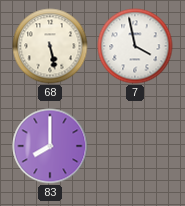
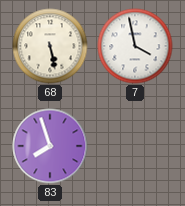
83: 8:00 -> 7:57 (50, 146)
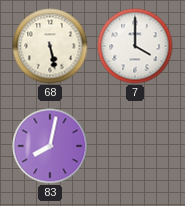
7: 3:58 -> 4:00 (135, 46)
83: 7:57 -> 8:02 (50, 146)
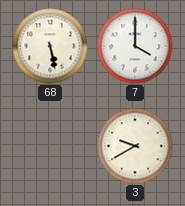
83: 8:02 -> none (50, 146)
3: none -> 9:40 (135, 146)
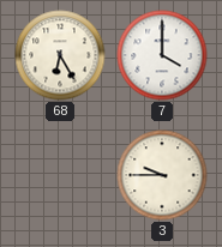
68: 5:28 -> 6:25 (60, 55)
3: 9:40 -> 9:45 (162, 175)
